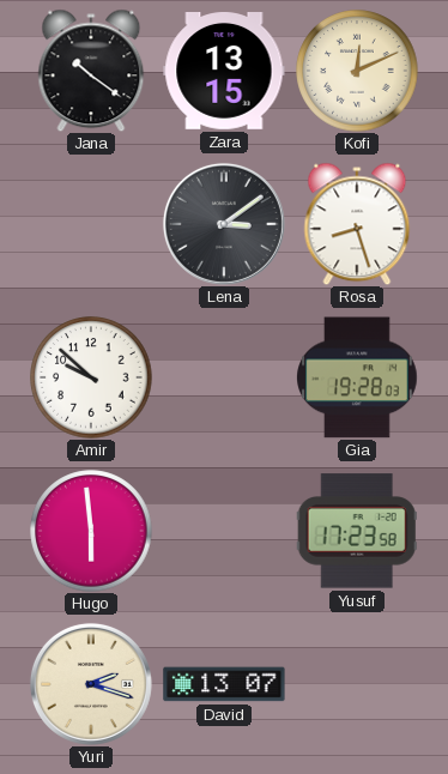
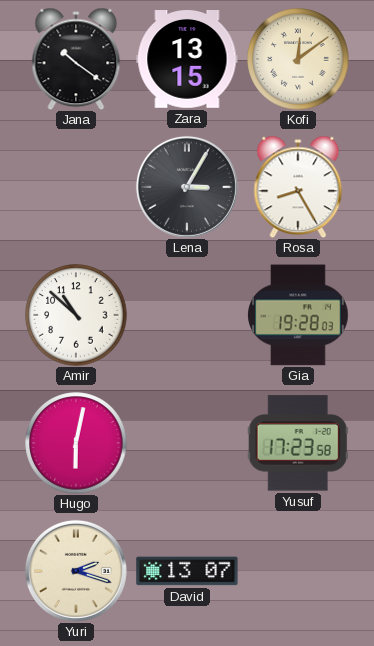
Kofi: 12:11 -> 12:09 (298, 59)
Lena: 3:09 -> 3:05 (187, 187)
Rosa: 8:27 -> 8:25 (298, 187)
Amir: 9:52 -> 10:52 (76, 315)
Hugo: 5:59 -> 6:02 (76, 443)
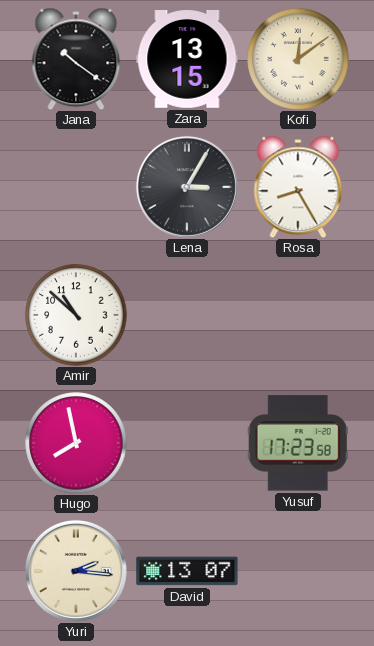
Gia: 19:28 -> none (299, 315)
Hugo: 6:02 -> 7:58 (76, 443)
Yuri: 2:18 -> 2:16 (76, 571)
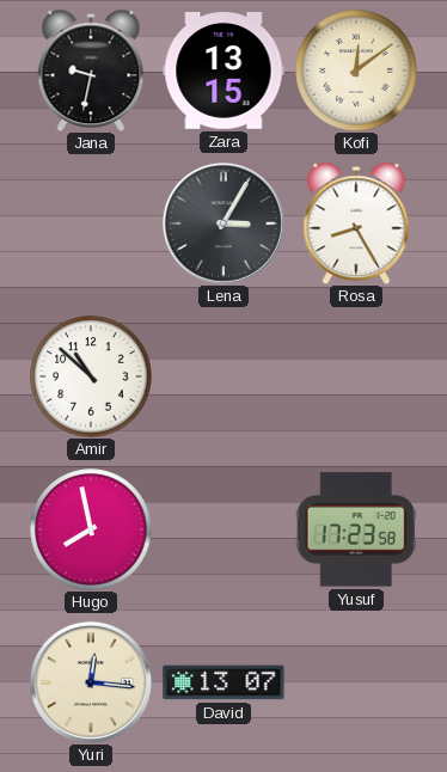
Jana: 10:21 -> 9:32 (91, 71)
Yuri: 2:16 -> 12:16 (91, 682)
